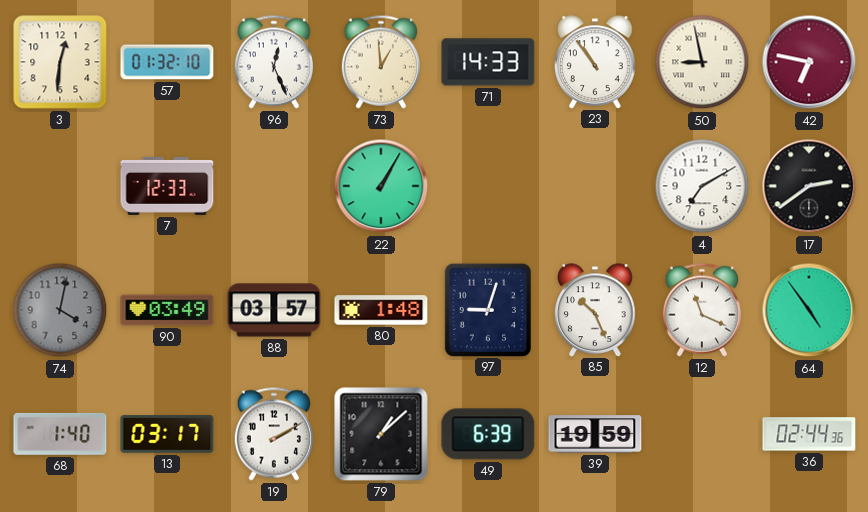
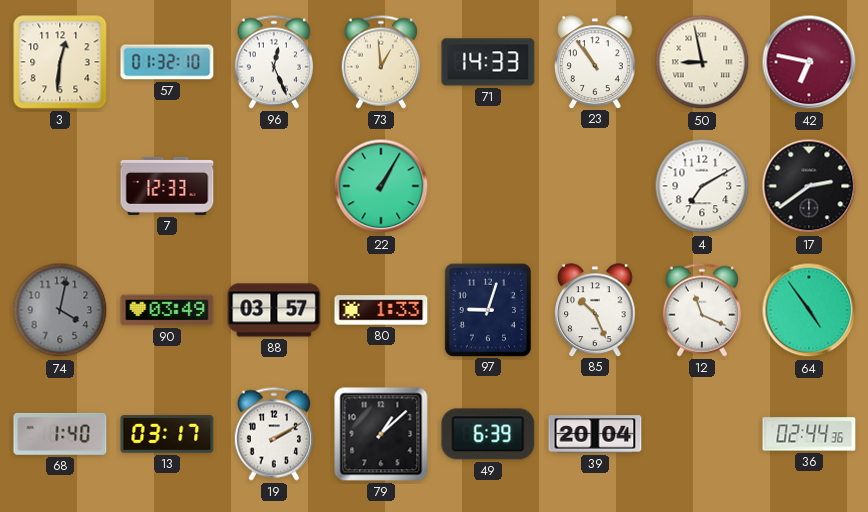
80: 1:48 -> 1:33 (381, 310)
39: 19:59 -> 20:04 (595, 434)
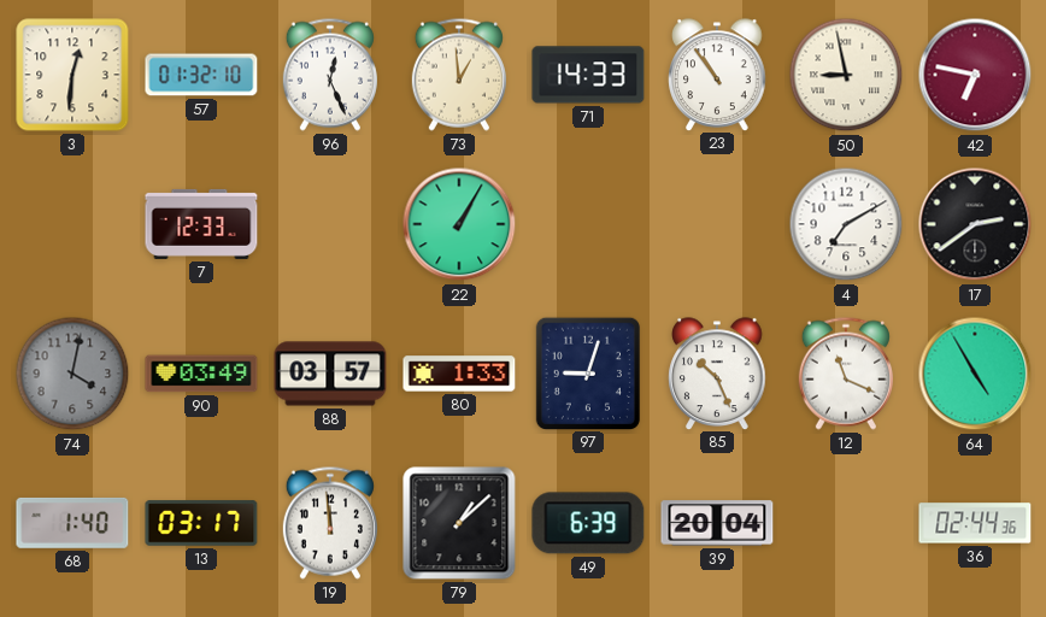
64: 4:54 -> 4:55 (975, 374)
19: 2:10 -> 11:59 (330, 523)
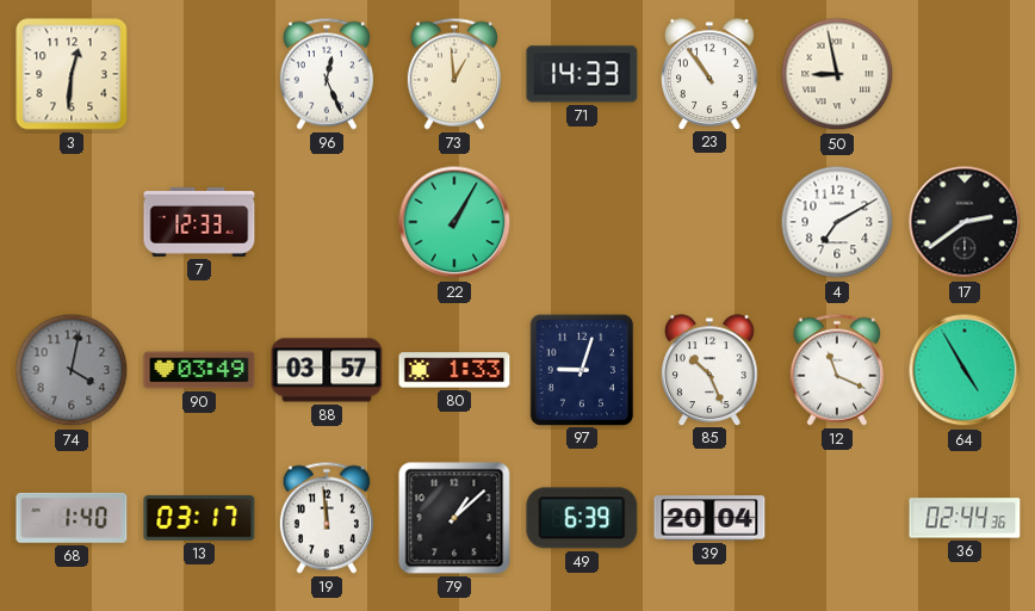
57: 01:32 -> none (201, 75)
42: 6:47 -> none (975, 75)
